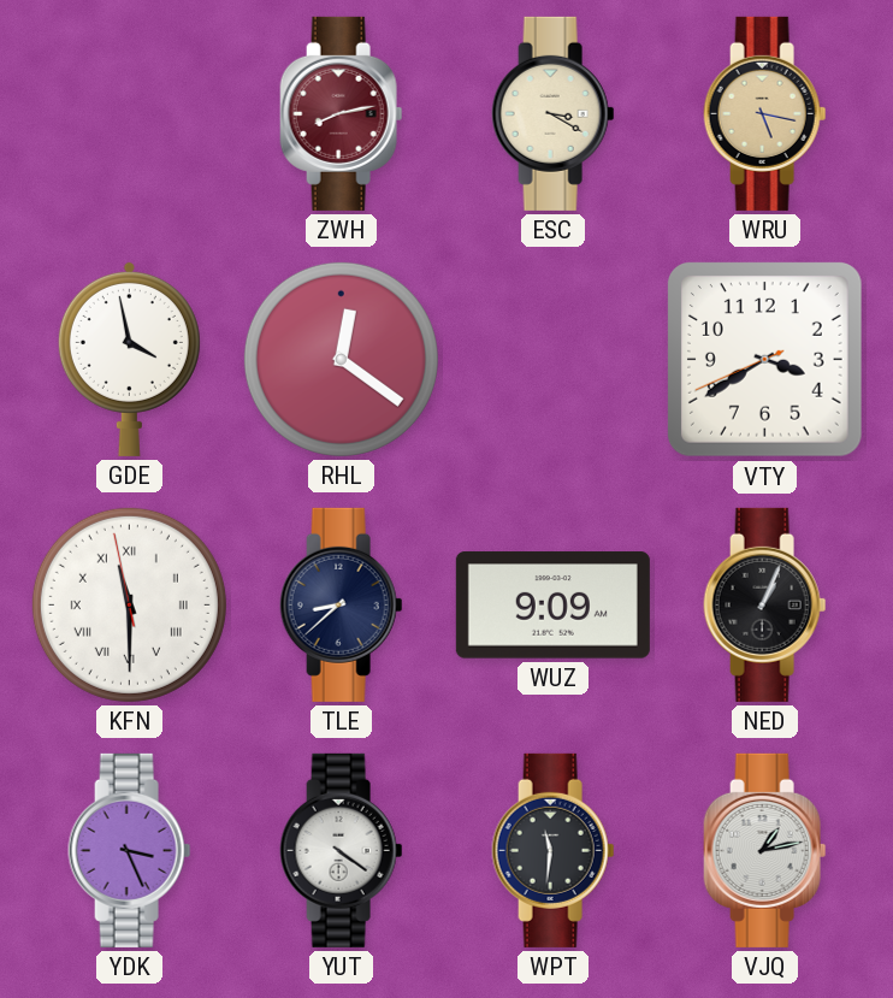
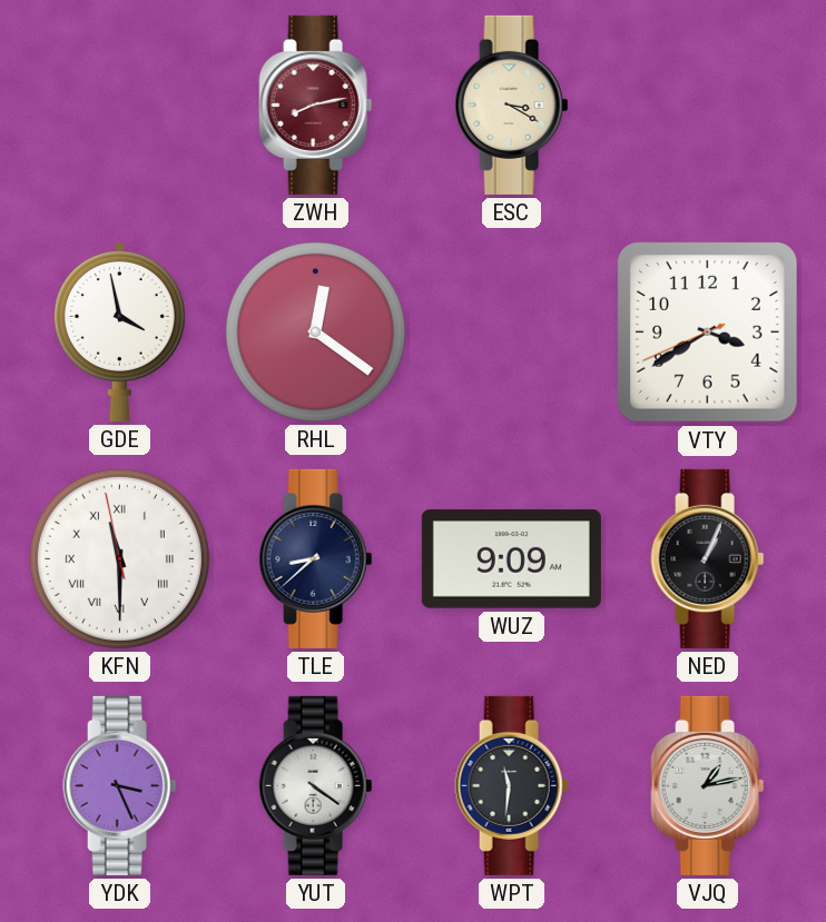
WRU: 5:17 -> none (765, 113)
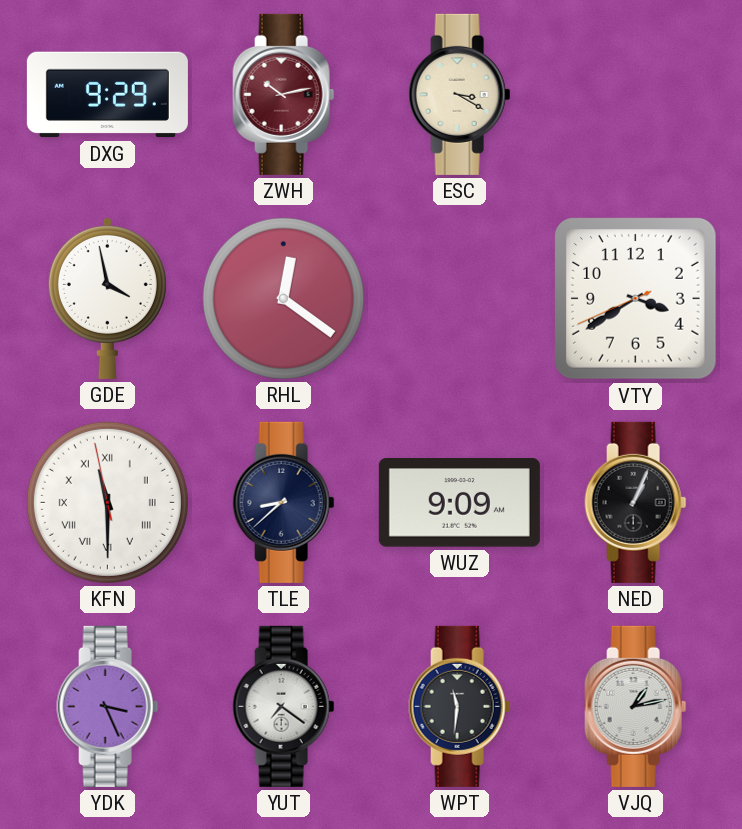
DXG: none -> 9:29 (107, 95)
ZWH: 8:13 -> 10:13 (284, 94)
YUT: 4:21 -> 7:21 (284, 706)
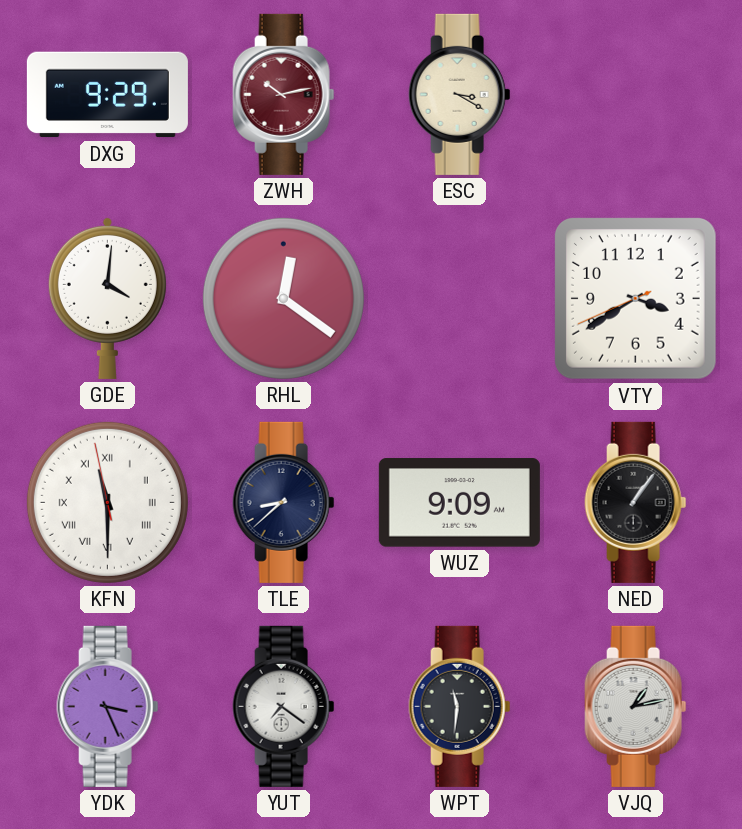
GDE: 3:58 -> 4:01 (107, 298)
NED: 1:04 -> 1:06 (636, 502)
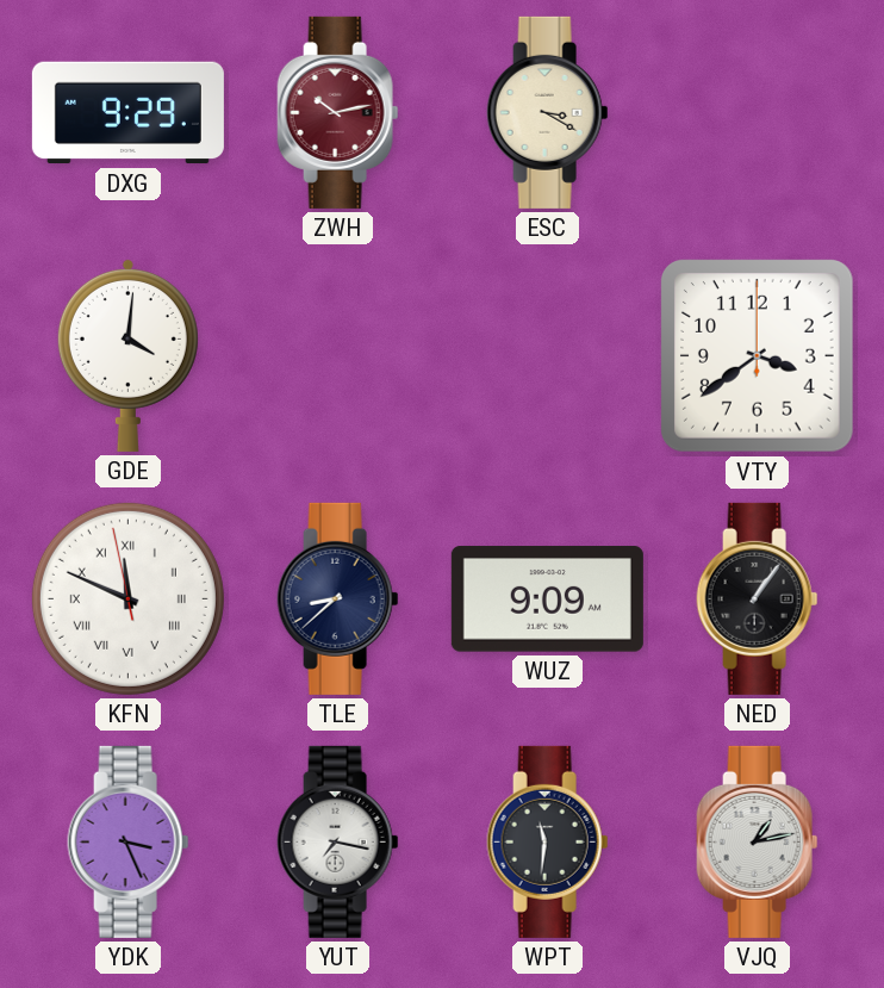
RHL: 12:21 -> none (283, 298)
VTY: 3:39:41 -> 3:39:00 (757, 356)
KFN: 11:29 -> 11:48 (127, 598)
YUT: 7:21 -> 7:17 (338, 841)
